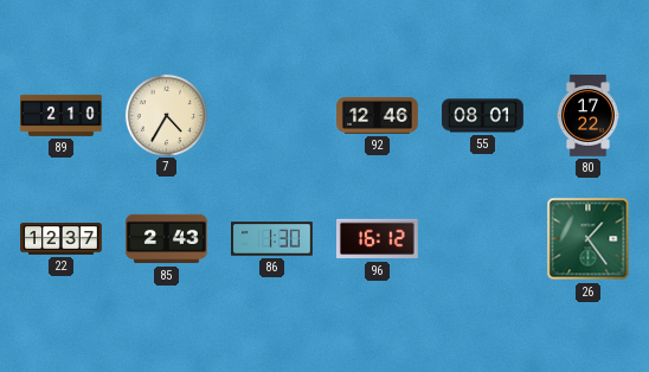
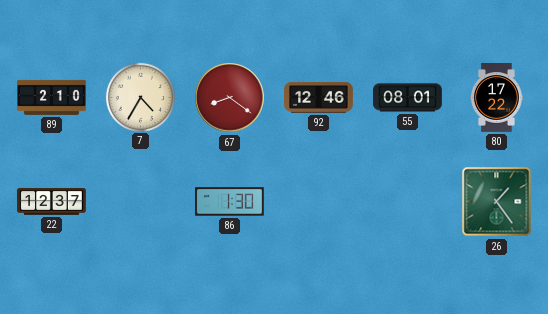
67: none -> 8:21 (230, 98)
85: 2:43 -> none (167, 239)
96: 16:12 -> none (378, 239)
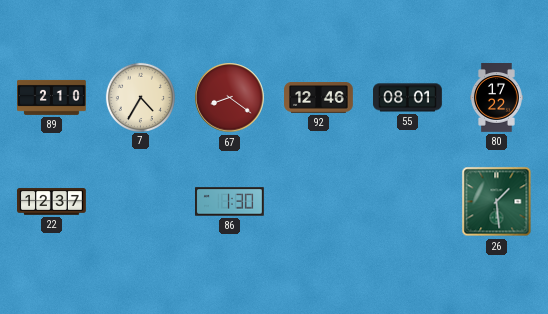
26: 1:24 -> 1:29 (497, 202)
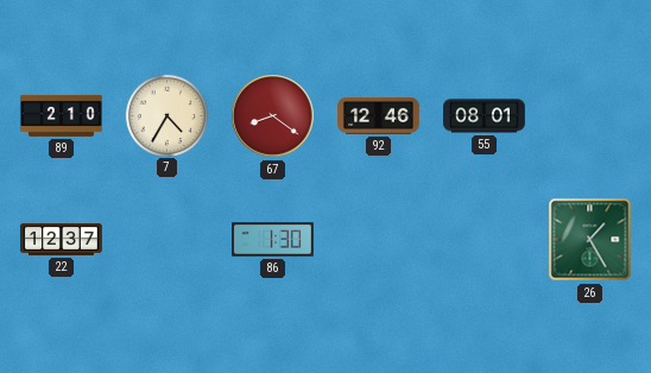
80: 17:22 -> none (497, 98)
26: 1:29 -> 1:25 (590, 240)
